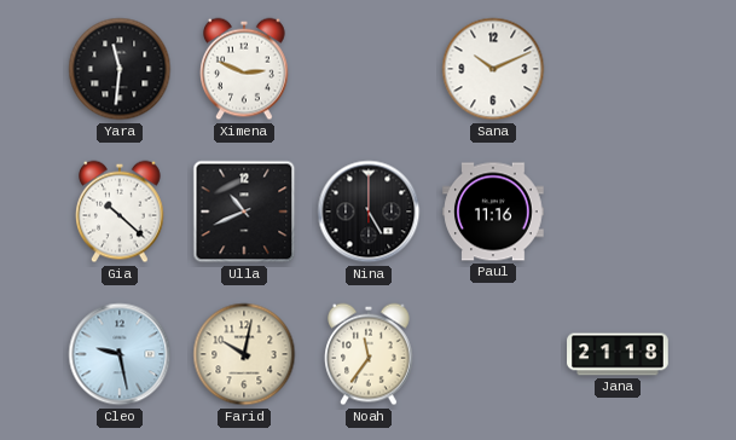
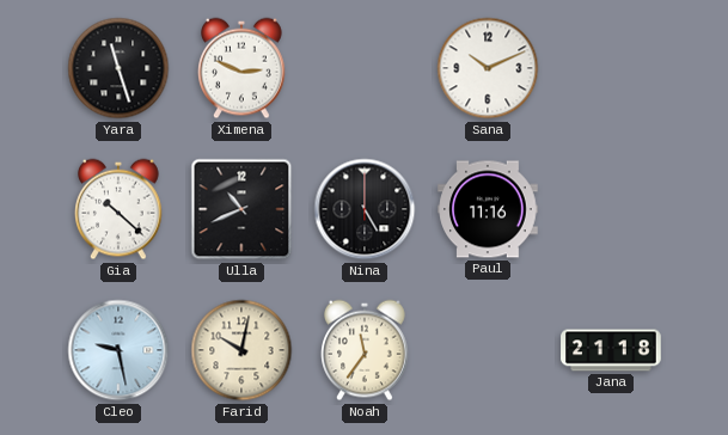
Yara: 11:31 -> 11:27 (118, 68)
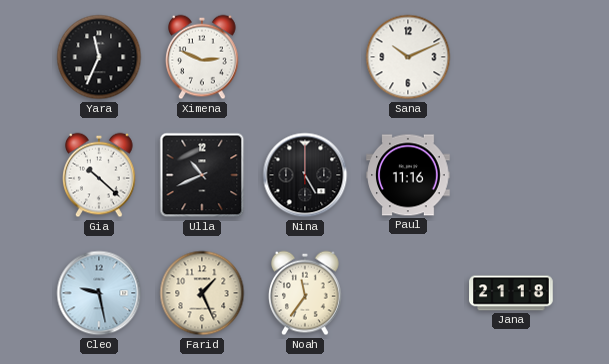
Yara: 11:27 -> 11:34 (99, 57)
Farid: 10:02 -> 1:26 (202, 293)
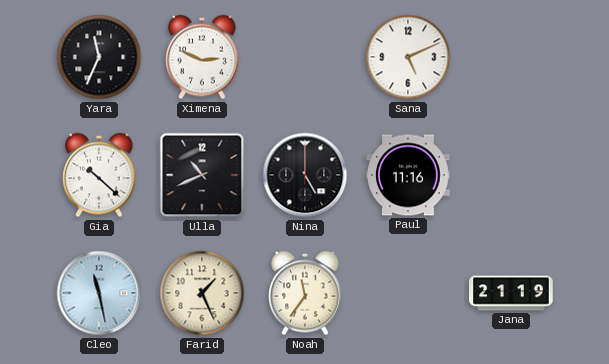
Sana: 10:11 -> 5:11 (408, 57)
Cleo: 9:28 -> 11:28 (99, 293)
Jana: 21:18 -> 21:19 (511, 293)
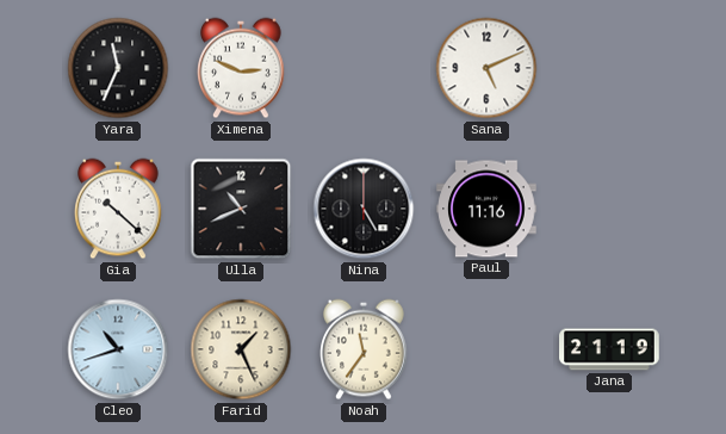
Cleo: 11:28 -> 10:42 (118, 349)
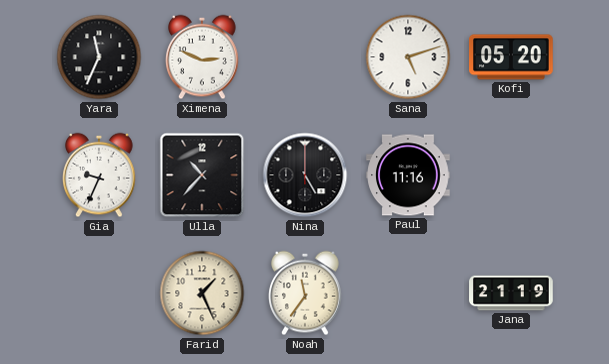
Sana: 5:11 -> 5:12 (408, 57)
Kofi: none -> 05:20 (511, 57)
Gia: 10:22 -> 9:34 (100, 175)
Ulla: 10:41 -> 10:37 (202, 175)
Cleo: 10:42 -> none (118, 349)
